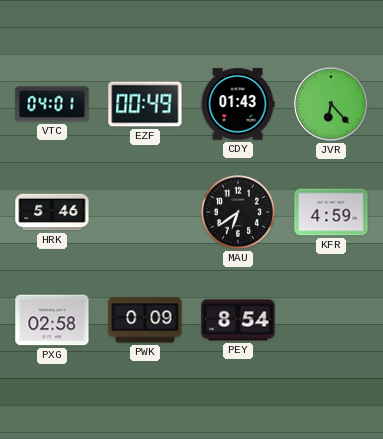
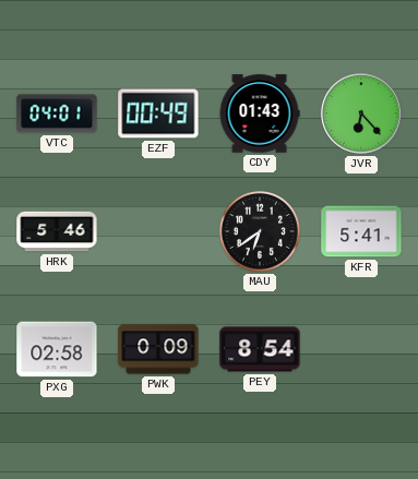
KFR: 4:59 -> 5:41 (361, 231)
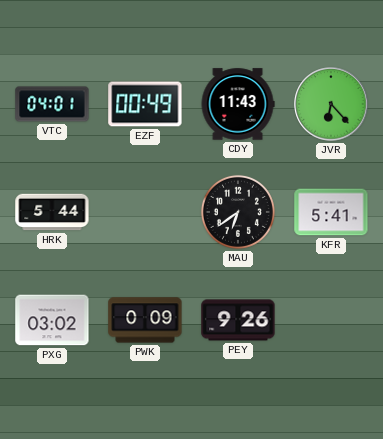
CDY: 01:43 -> 11:43 (238, 104)
HRK: 5:46 -> 5:44 (52, 212)
PXG: 02:58 -> 03:02 (52, 320)
PEY: 8:54 -> 9:26 (238, 320)
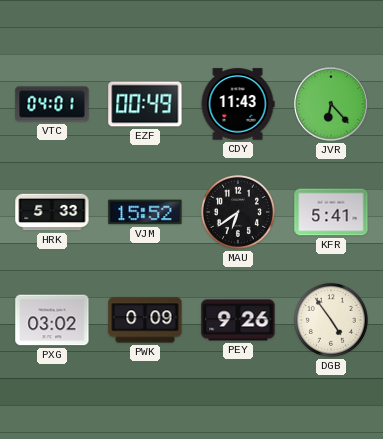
HRK: 5:44 -> 5:33 (52, 212)
VJM: none -> 15:52 (145, 212)
DGB: none -> 4:54 (331, 320)
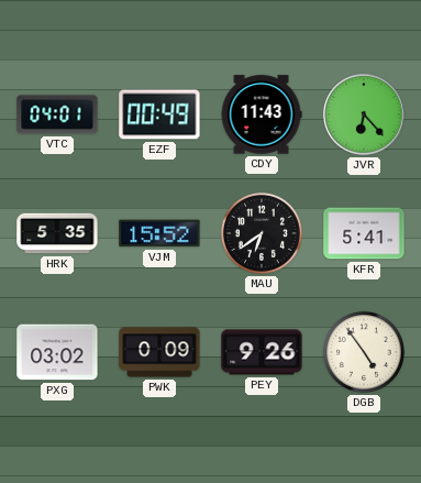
HRK: 5:33 -> 5:35 (57, 233)
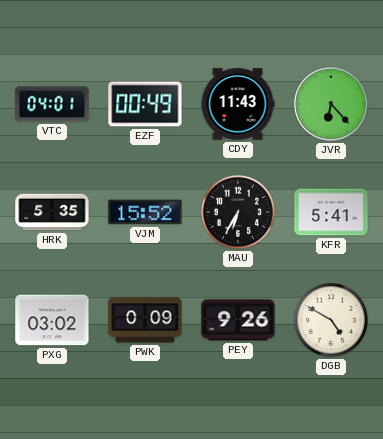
MAU: 6:39 -> 6:35 (238, 212)
DGB: 4:54 -> 4:50 (331, 320)
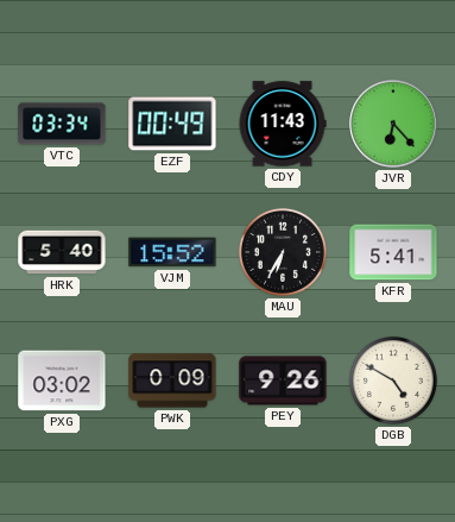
VTC: 04:01 -> 03:34 (62, 124)
HRK: 5:35 -> 5:40 (62, 252)
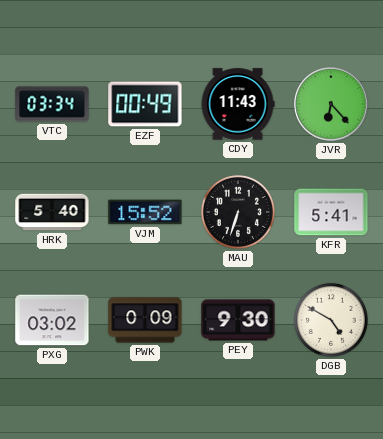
MAU: 6:35 -> 6:33 (238, 212)
PEY: 9:26 -> 9:30 (238, 320)
